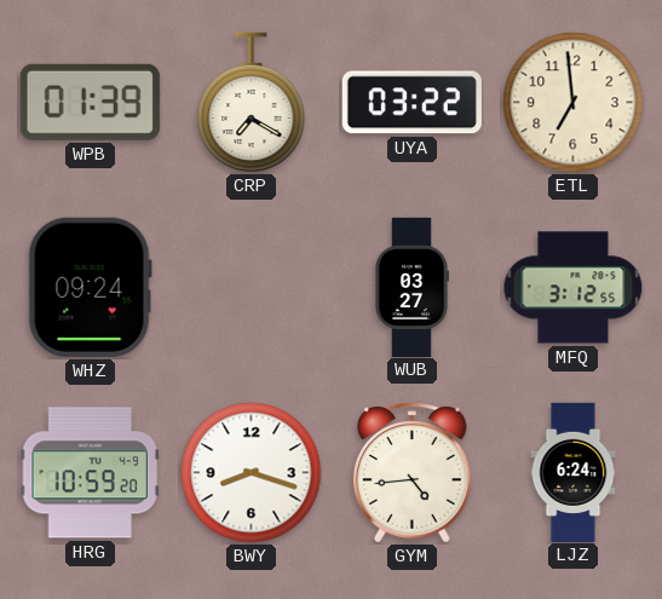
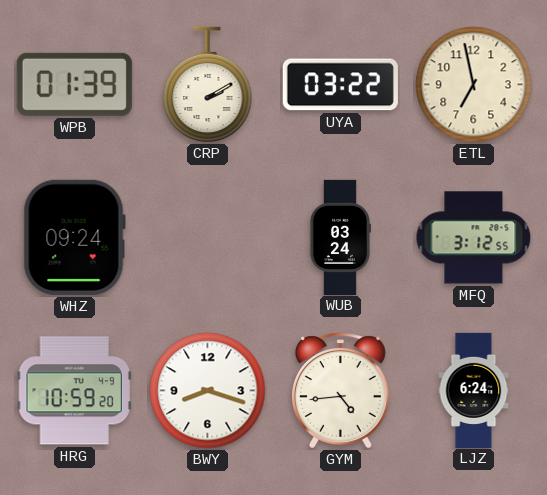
CRP: 7:20 -> 2:10 (208, 85)
ETL: 6:59 -> 6:58 (474, 85)
WUB: 03:27 -> 03:24 (340, 237)
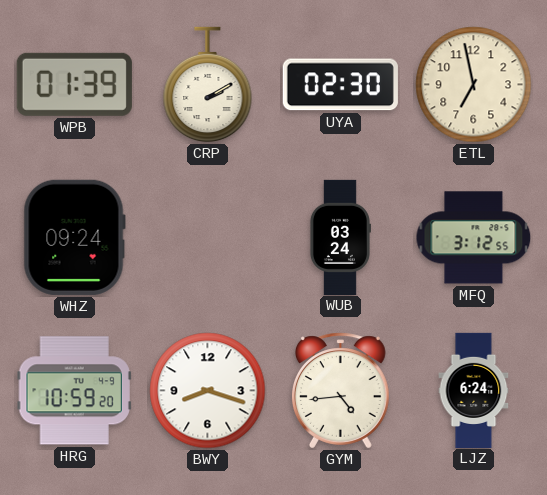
UYA: 03:22 -> 02:30 (340, 85)
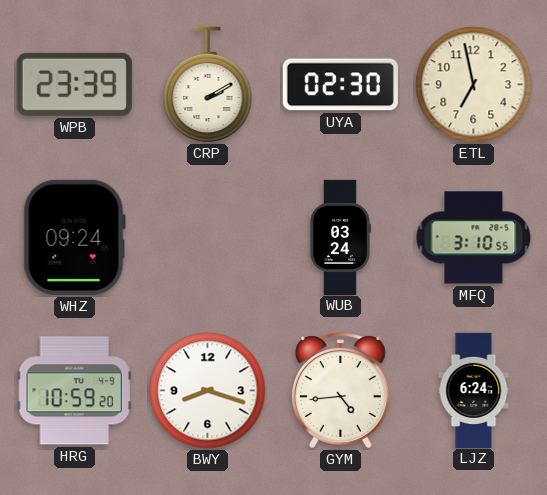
WPB: 01:39 -> 23:39 (74, 84)
MFQ: 3:12 -> 3:10 (474, 238)
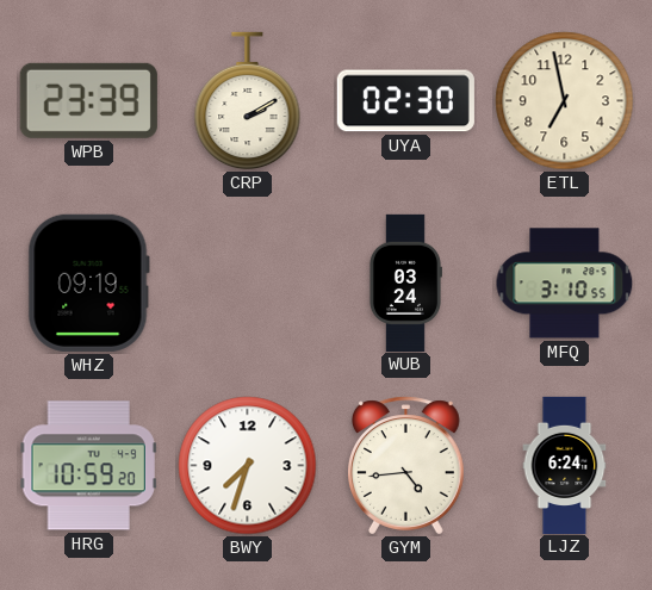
WHZ: 09:24 -> 09:19 (88, 282)
BWY: 8:18 -> 7:33 (248, 466)
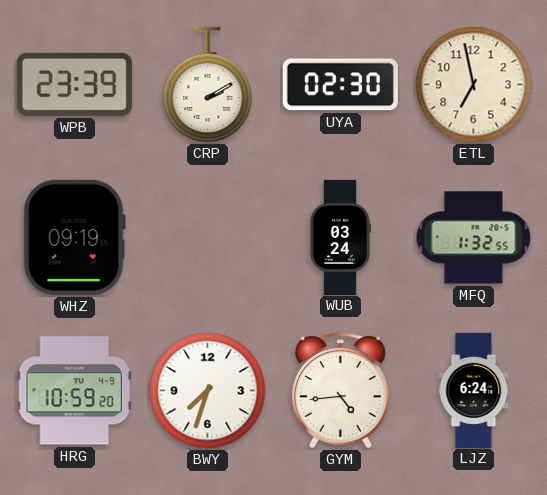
MFQ: 3:10 -> 1:32 (474, 238)
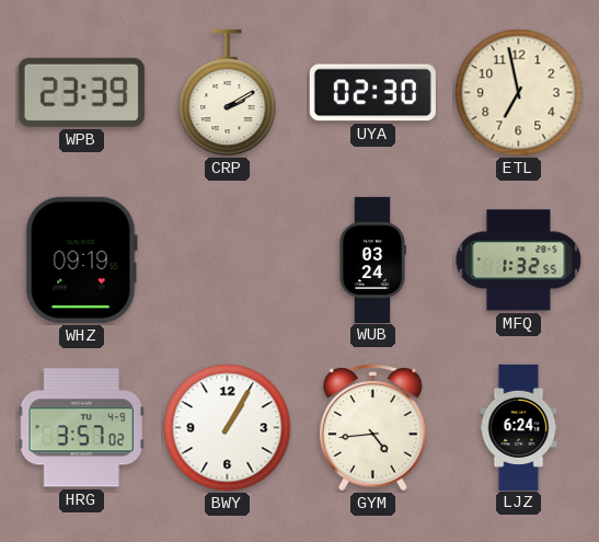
HRG: 10:59 -> 3:57 (81, 428)
BWY: 7:33 -> 1:05 (228, 428)
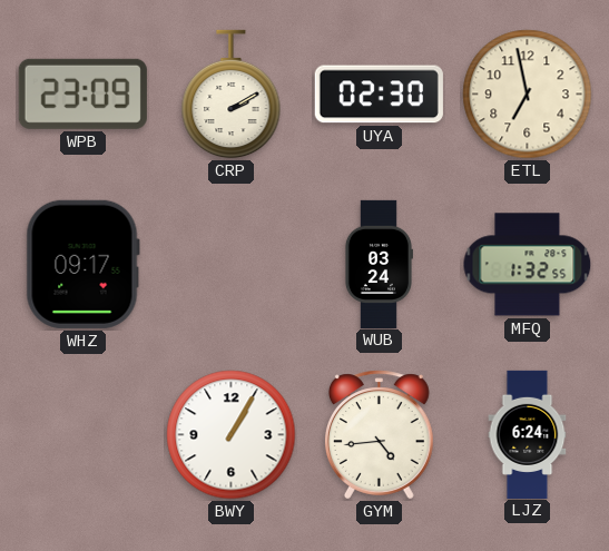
WPB: 23:39 -> 23:09 (82, 94)
WHZ: 09:19 -> 09:17 (82, 264)
HRG: 3:57 -> none (81, 428)
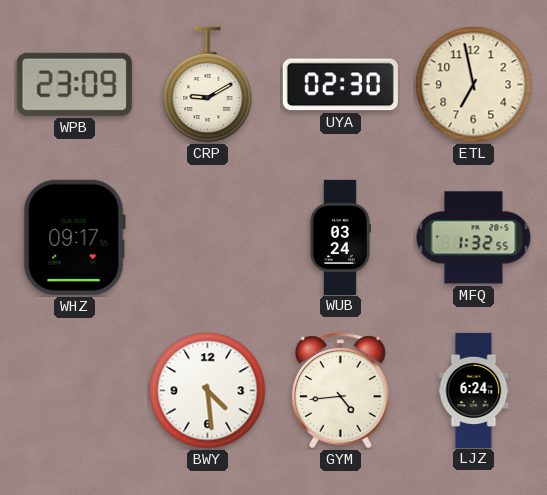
CRP: 2:10 -> 9:10 (208, 85)
BWY: 1:05 -> 4:29 (208, 391)
